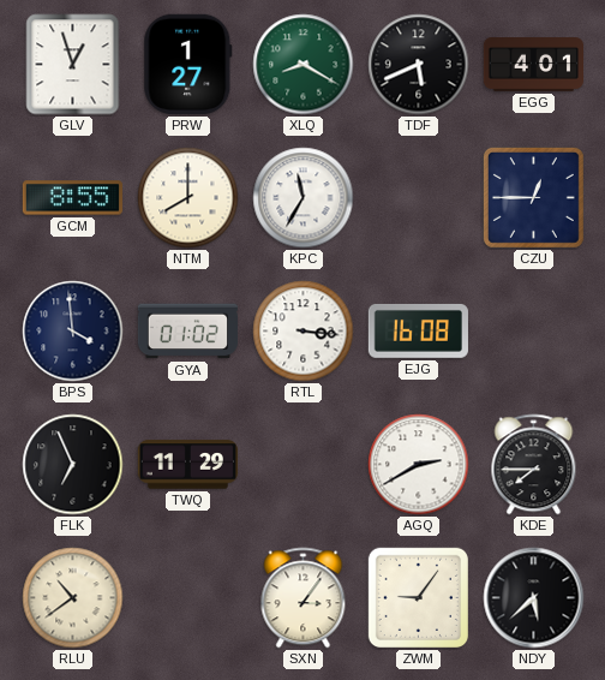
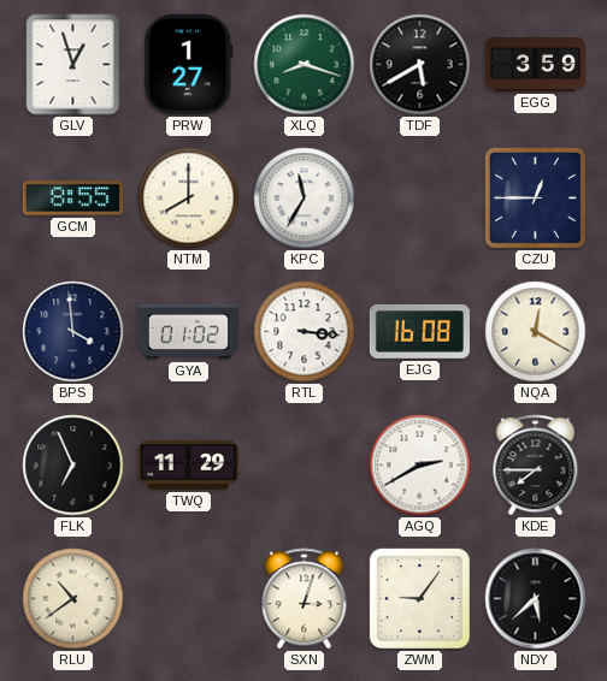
XLQ: 8:20 -> 8:18 (305, 65)
TDF: 5:41 -> 5:40 (420, 65)
EGG: 4:01 -> 3:59 (535, 65)
NQA: none -> 12:20 (536, 332)
SXN: 3:06 -> 3:03 (305, 599)
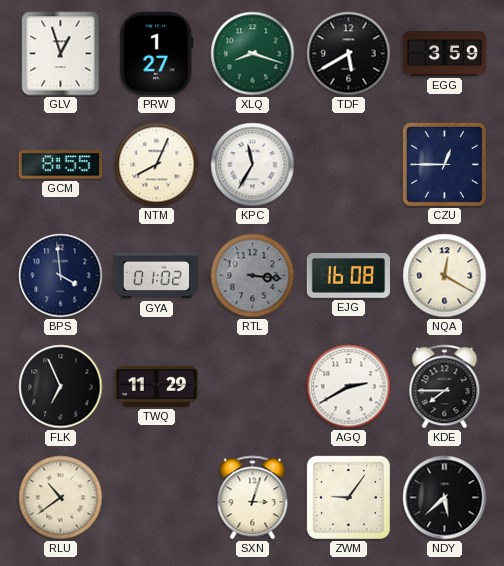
NTM: 8:00 -> 8:04 (157, 165)
RTL dial: white -> grey (253, 276)
